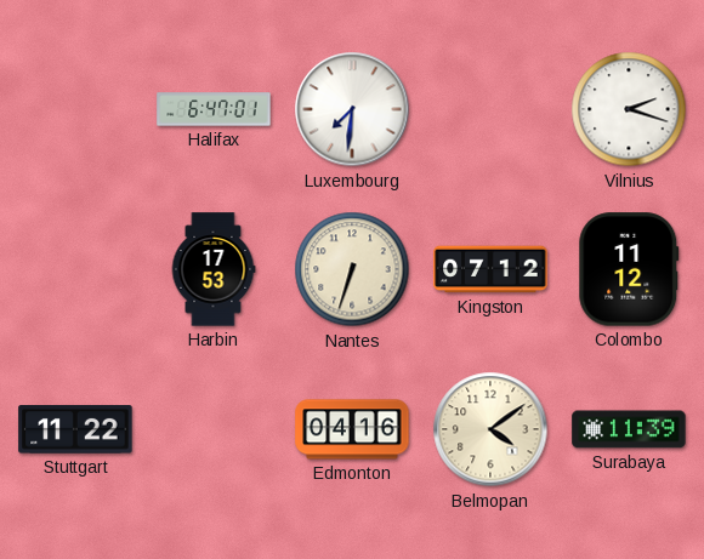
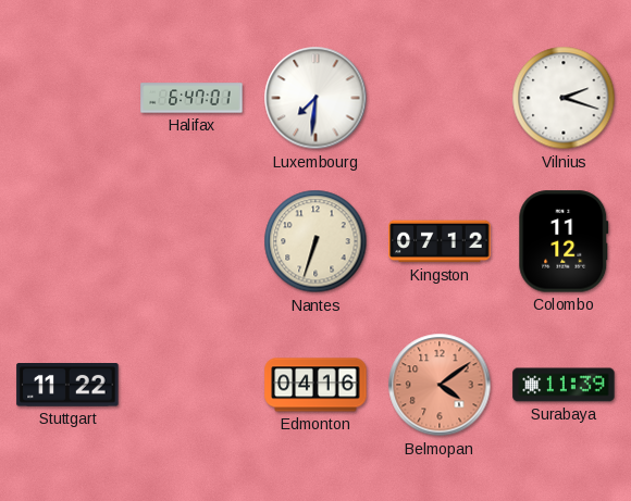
Harbin: 17:53 -> none (214, 269)
Belmopan dial: cream -> salmon (440, 385)
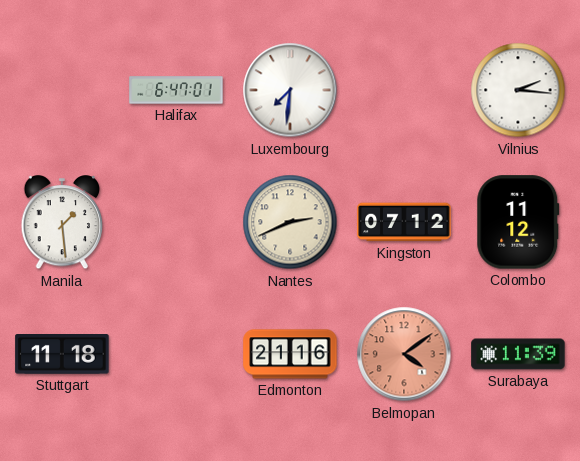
Vilnius: 2:18 -> 2:16 (518, 90)
Manila: none -> 1:29 (62, 223)
Nantes: 6:33 -> 2:41 (290, 222)
Stuttgart: 11:22 -> 11:18 (62, 355)
Edmonton: 04:16 -> 21:16 (290, 354)
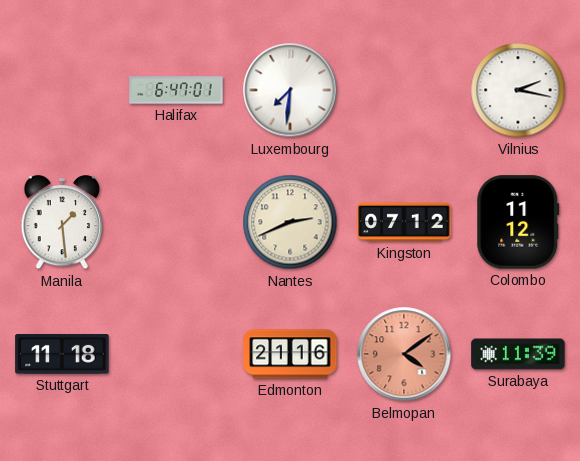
Vilnius: 2:16 -> 2:17 (518, 90)
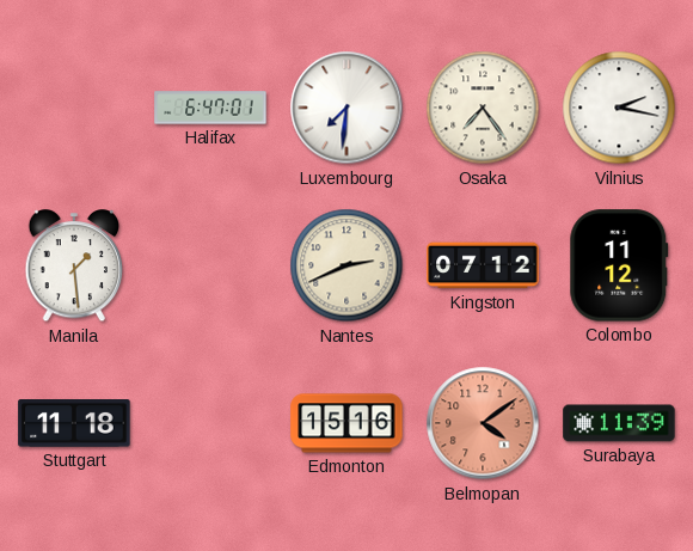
Osaka: none -> 7:24 (483, 108)
Edmonton: 21:16 -> 15:16 (346, 423)
